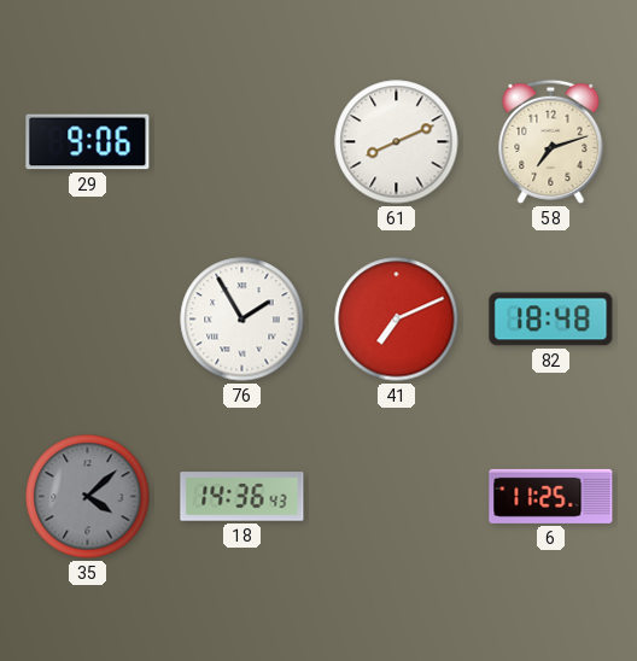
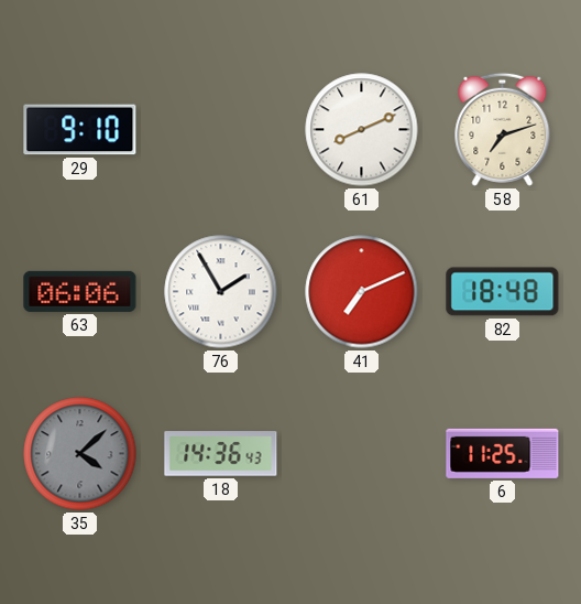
29: 9:06 -> 9:10 (80, 130)
63: none -> 06:06 (80, 291)
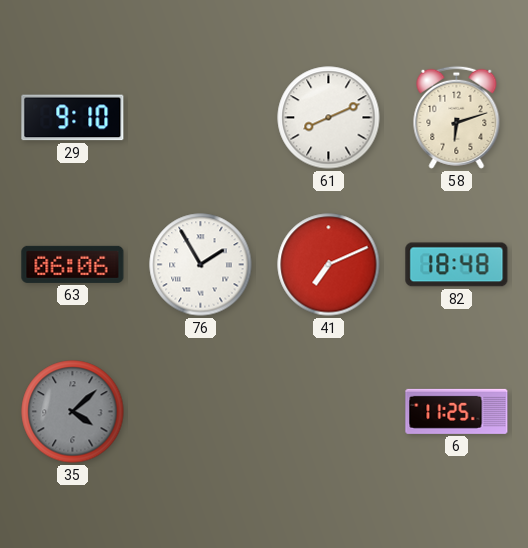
58: 7:12 -> 6:12 (457, 117)
18: 14:36 -> none (221, 454)
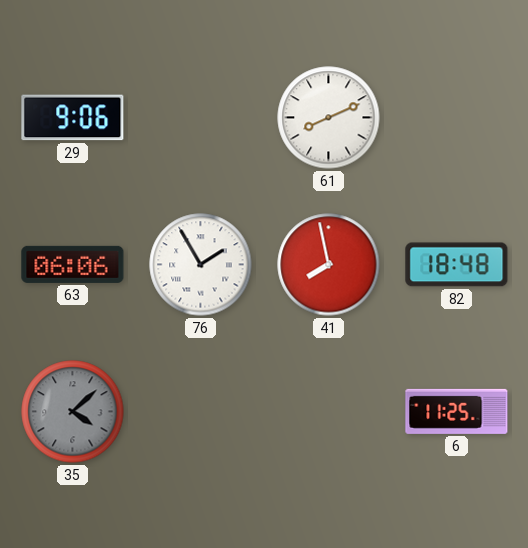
29: 9:10 -> 9:06 (73, 118)
58: 6:12 -> none (457, 117)
41: 7:11 -> 7:58 (329, 265)
